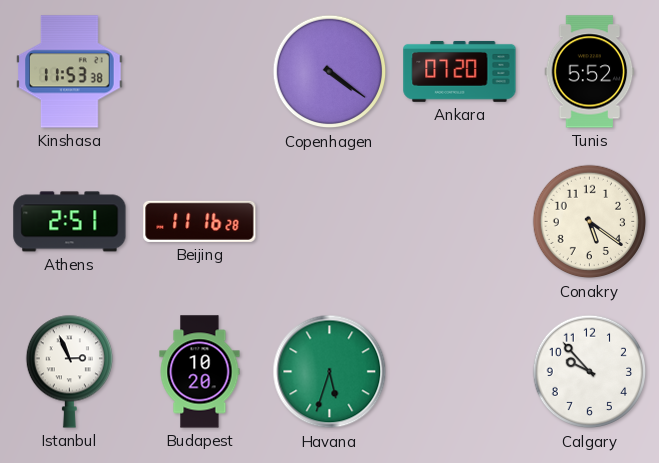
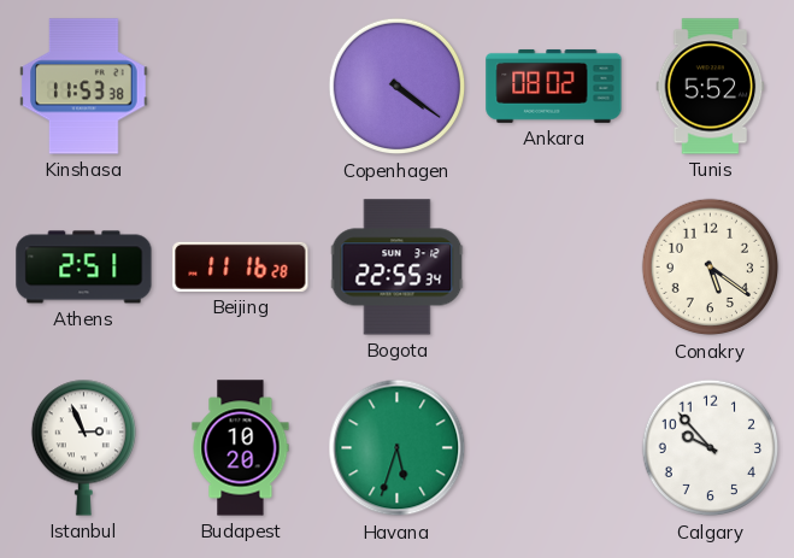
Ankara: 07:20 -> 08:02 (554, 86)
Bogota: none -> 22:55 (398, 268)
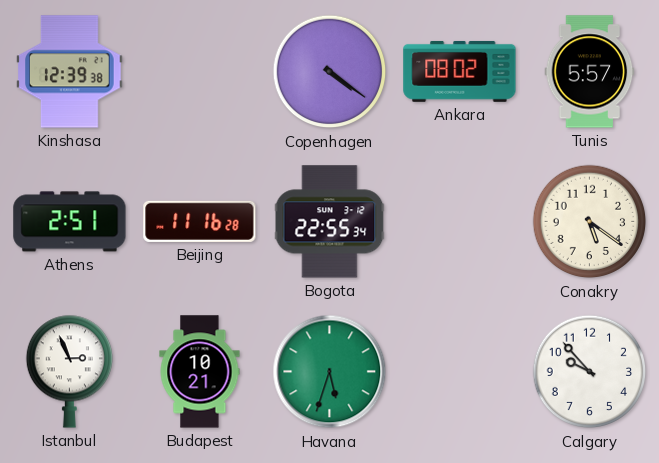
Kinshasa: 11:53 -> 12:39 (70, 72)
Tunis: 5:52 -> 5:57 (590, 72)
Budapest: 10:20 -> 10:21 (200, 372)
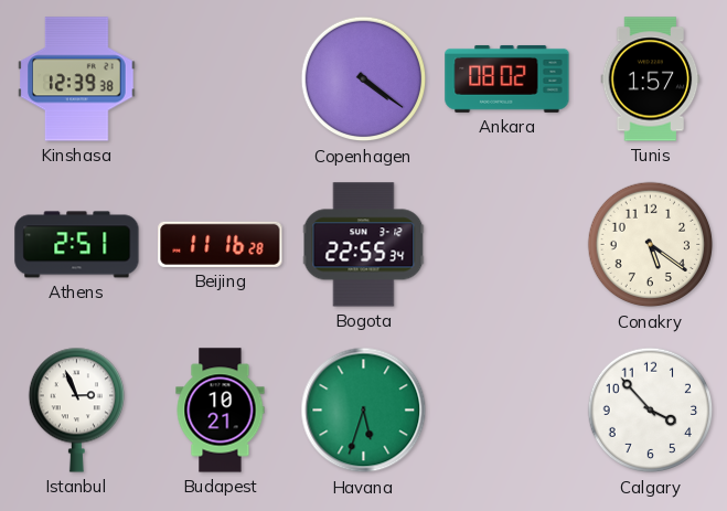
Tunis: 5:57 -> 1:57 (651, 79)
Calgary: 9:53 -> 3:53 (651, 411)
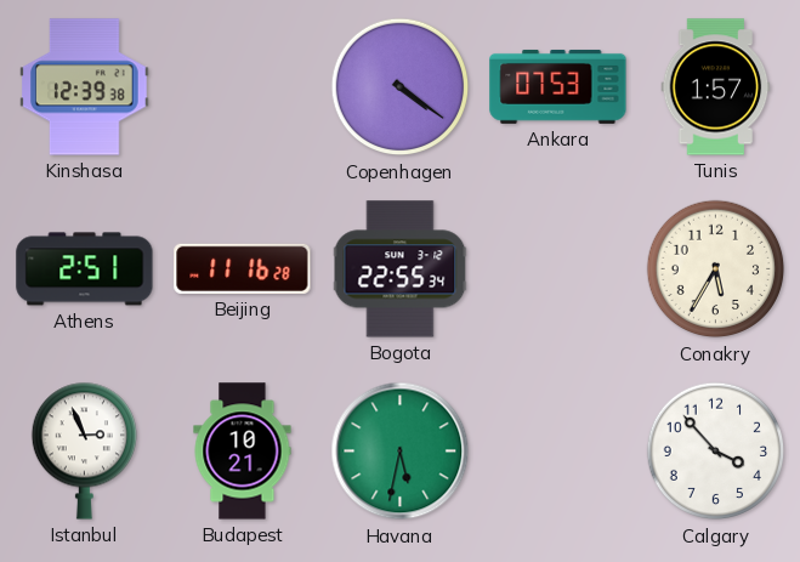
Ankara: 08:02 -> 07:53 (558, 86)
Conakry: 5:21 -> 5:35 (716, 269)
Havana: 5:33 -> 5:32 (401, 452)
